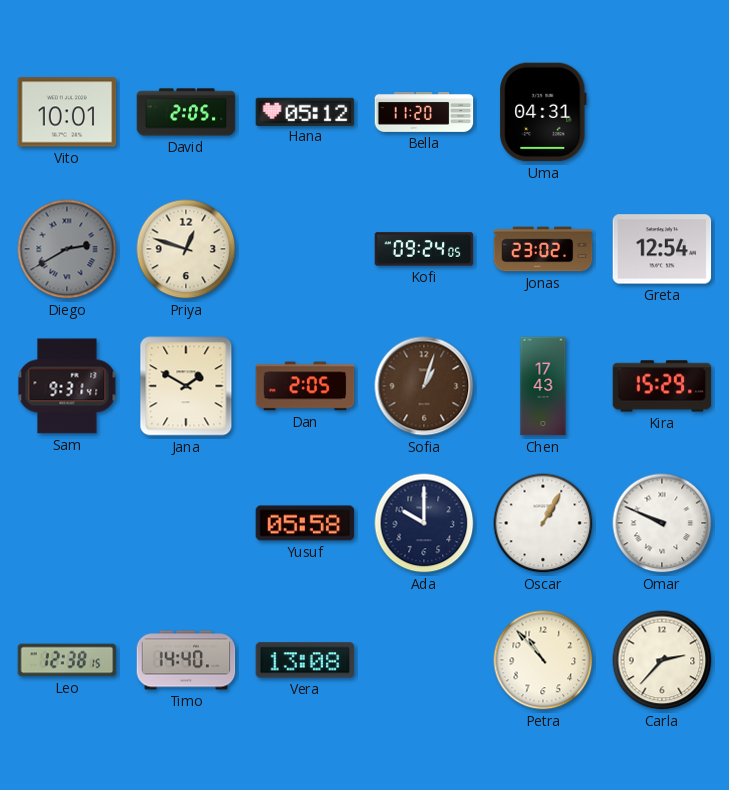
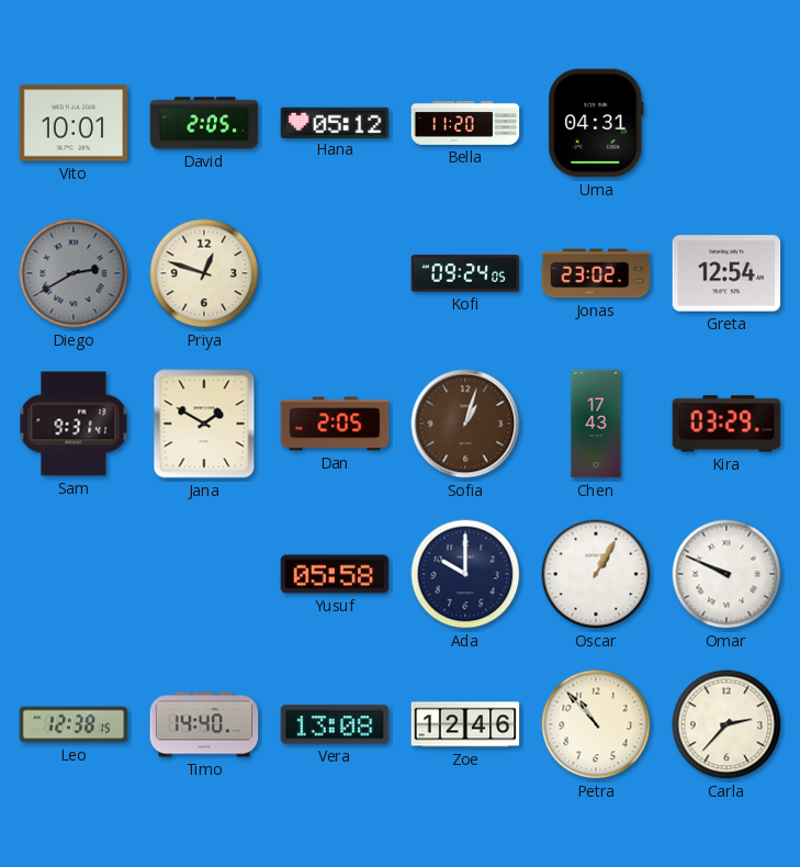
Kira: 15:29 -> 03:29 (726, 424)
Zoe: none -> 12:46 (465, 724)
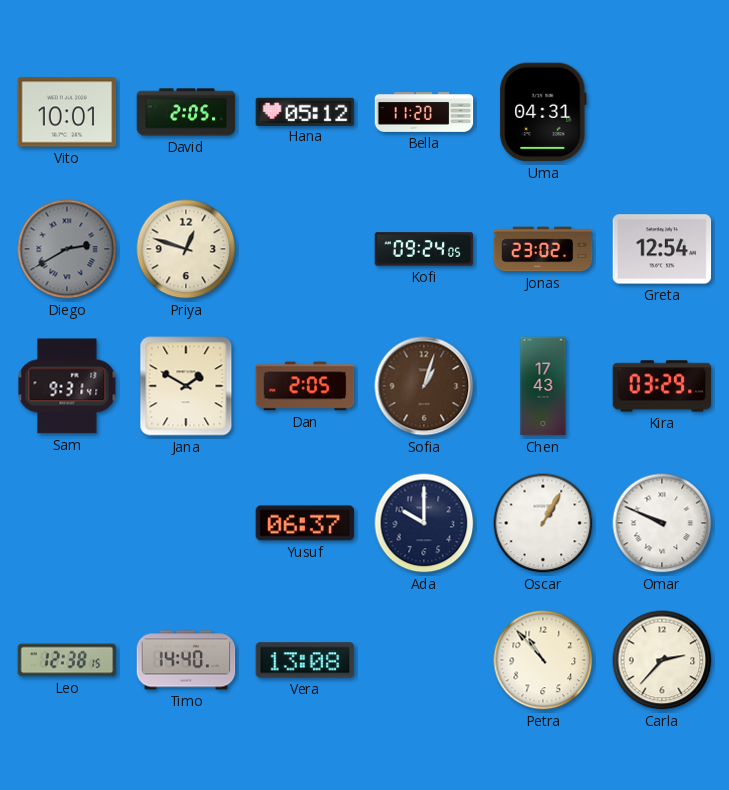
Yusuf: 05:58 -> 06:37 (305, 523)
Zoe: 12:46 -> none (465, 724)
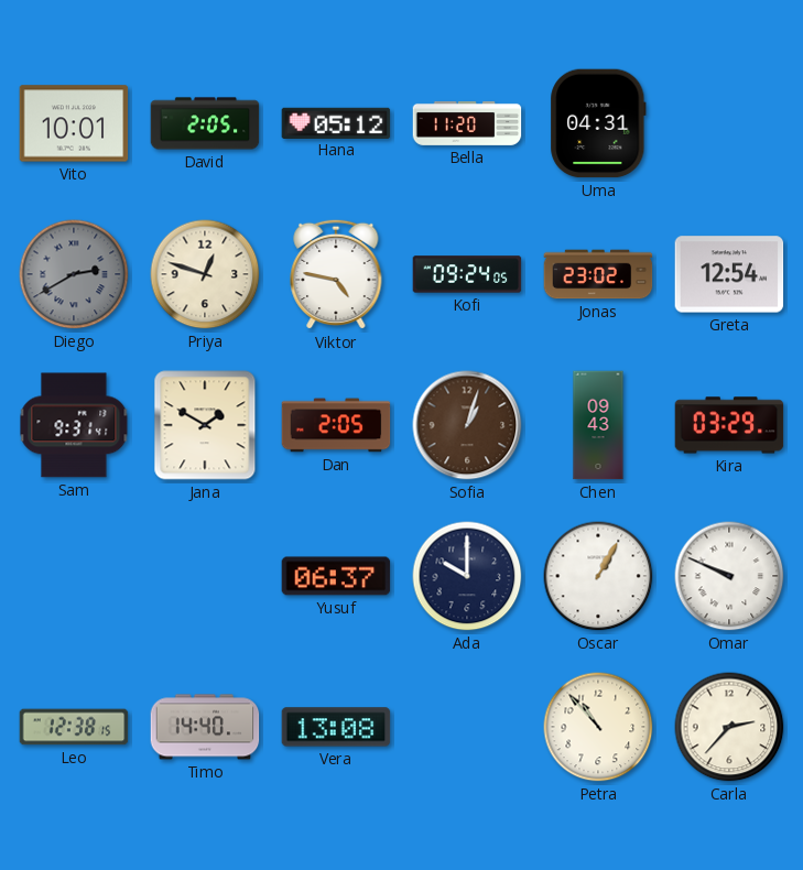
Viktor: none -> 4:47 (336, 274)
Chen: 17:43 -> 09:43 (598, 425)
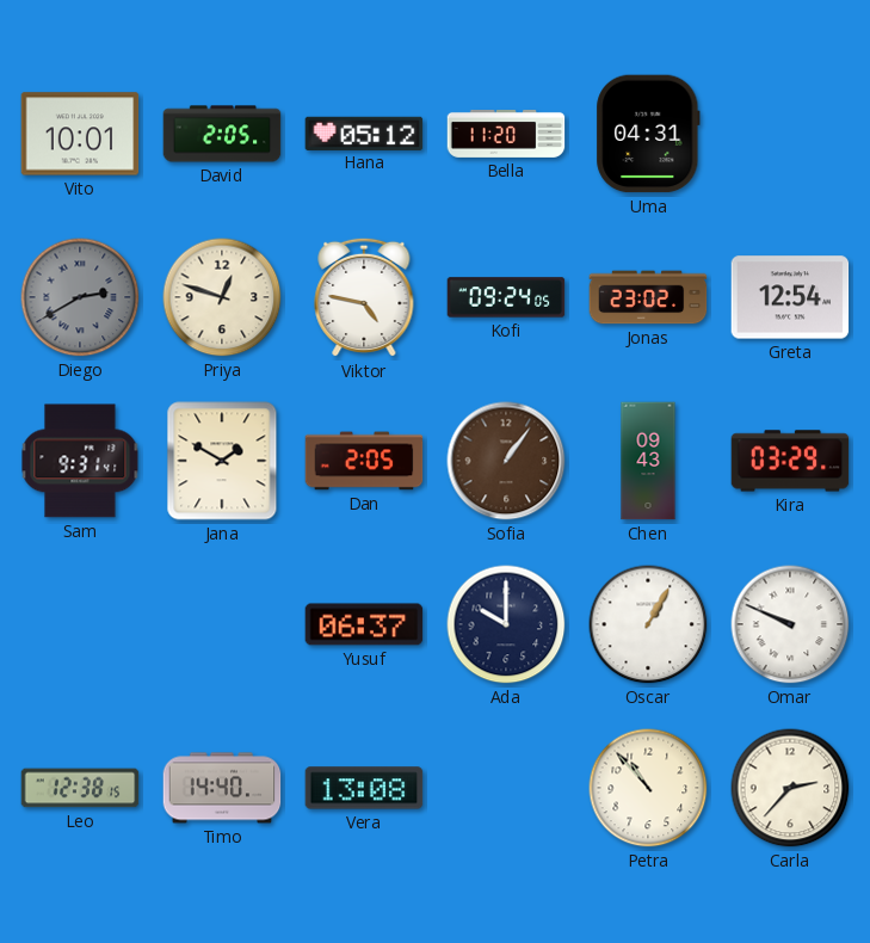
Sofia: 1:03 -> 1:06 (506, 461)
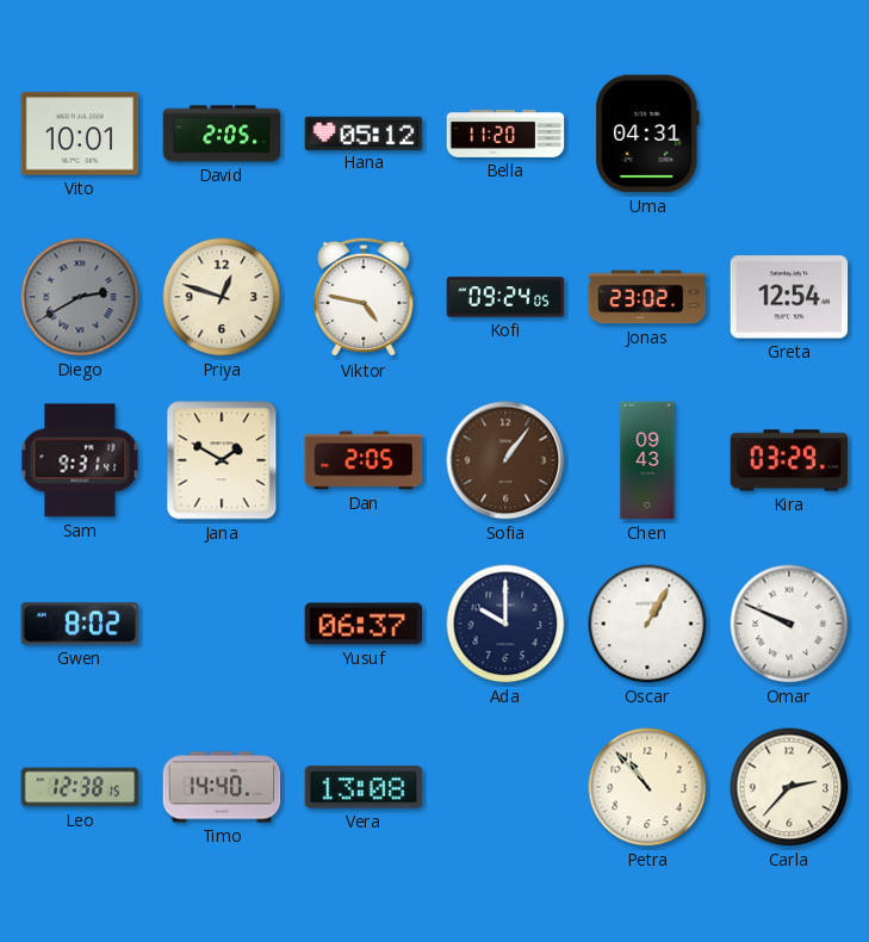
Gwen: none -> 8:02 (80, 624)
